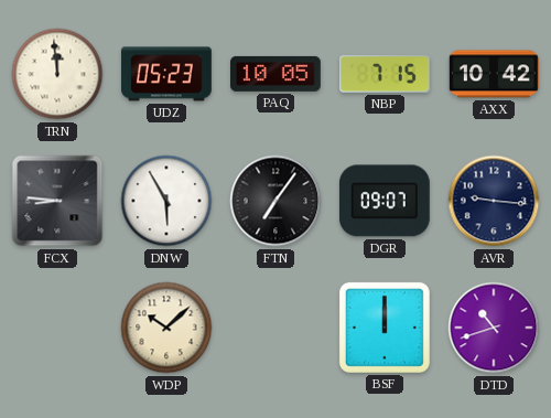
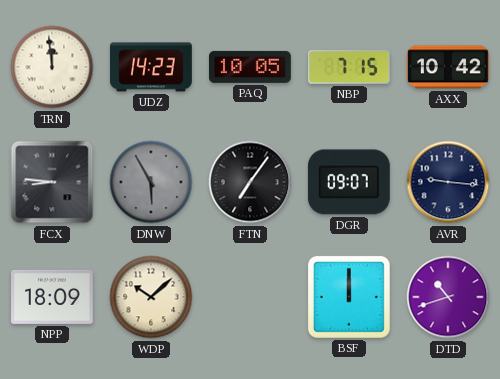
UDZ: 05:23 -> 14:23 (152, 67)
DNW dial: white -> grey (151, 182)
NPP: none -> 18:09 (53, 297)
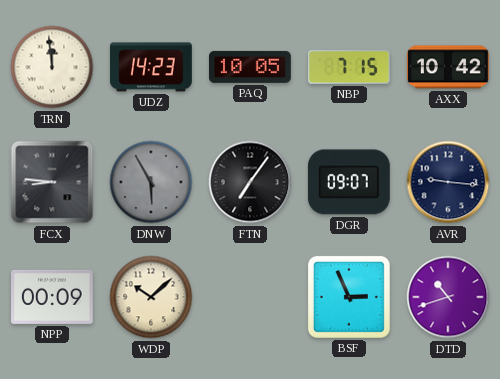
NPP: 18:09 -> 00:09 (53, 297)
BSF: 12:00 -> 2:56 (349, 297)
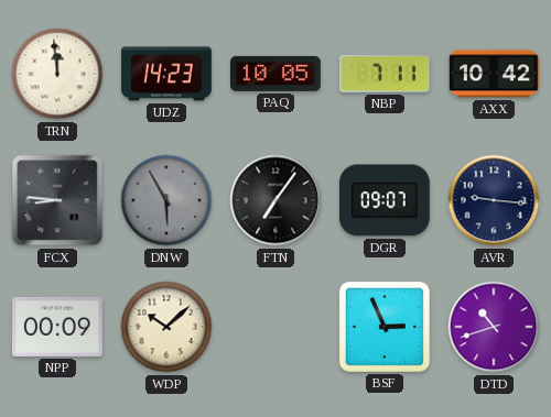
NBP: 7:15 -> 7:11 (386, 74)
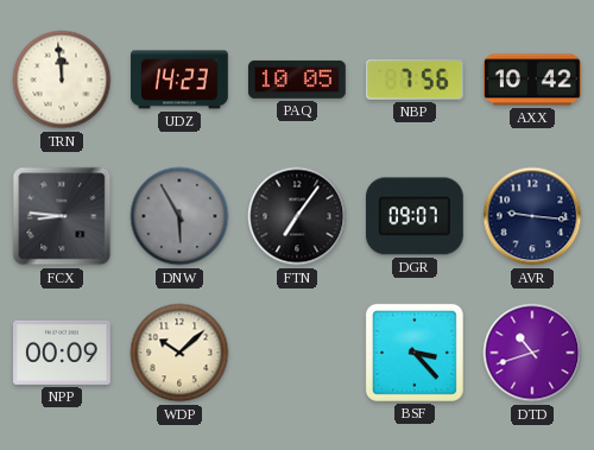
NBP: 7:11 -> 7:56 (416, 80)
BSF: 2:56 -> 3:23 (415, 353)
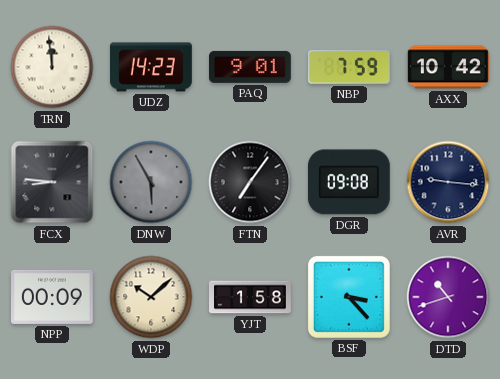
PAQ: 10:05 -> 9:01 (251, 67)
NBP: 7:56 -> 7:59 (350, 67)
DGR: 09:07 -> 09:08 (349, 182)
YJT: none -> 1:58 (250, 297)
